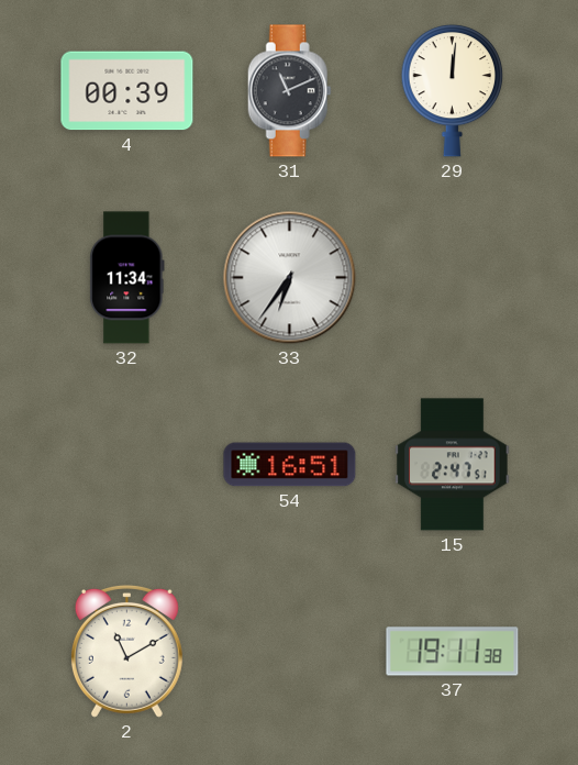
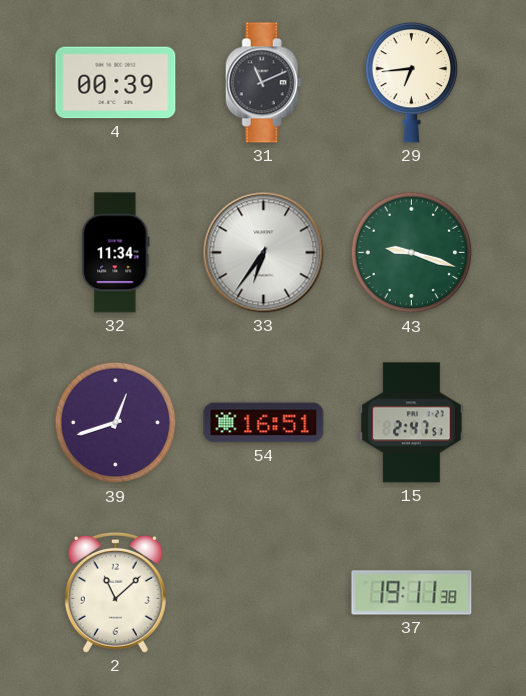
29: 12:01 -> 6:44 (412, 82)
43: none -> 9:18 (412, 253)
39: none -> 12:42 (116, 423)
2: 11:10 -> 11:08 (115, 592)
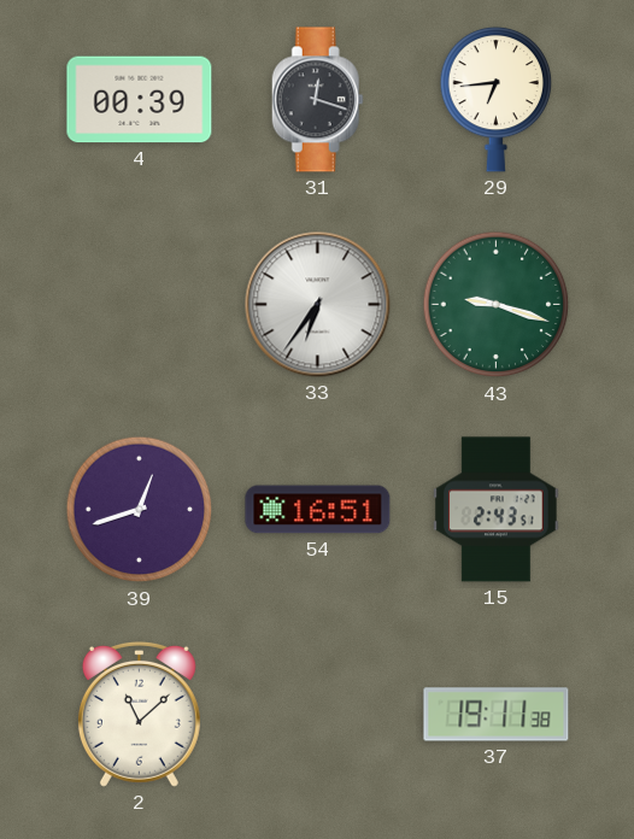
31: 11:11 -> 12:18 (317, 100)
32: 11:34 -> none (116, 253)
15: 2:47 -> 2:43 (497, 510)
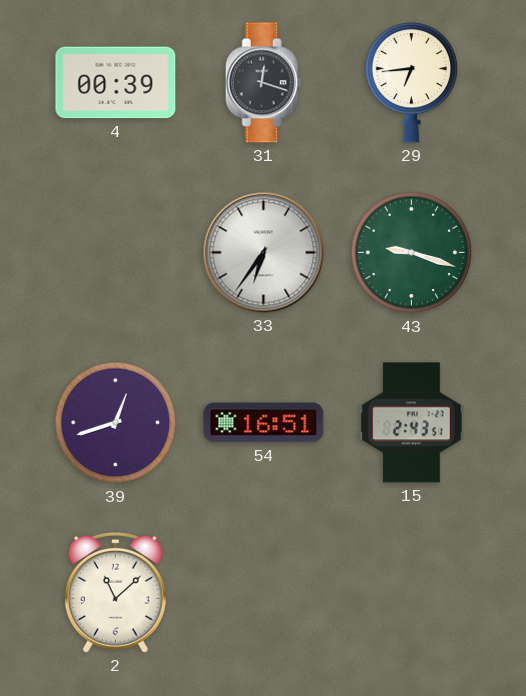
37: 19:11 -> none (497, 715)
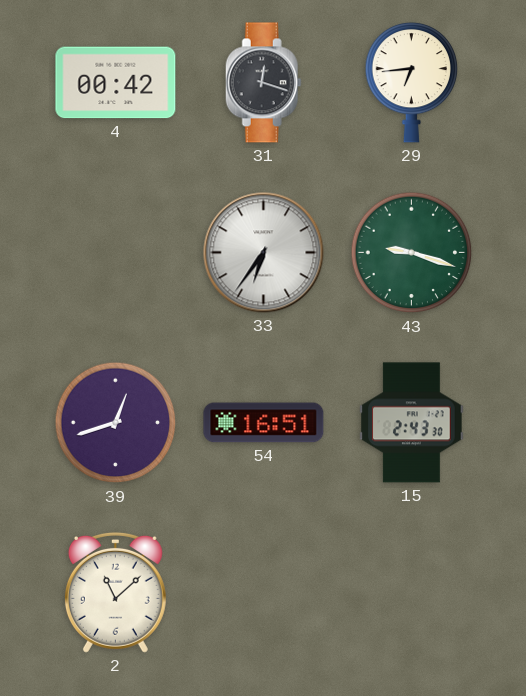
4: 00:39 -> 00:42 (116, 83)
15: 2:43:51 -> 2:43:30 (412, 423)
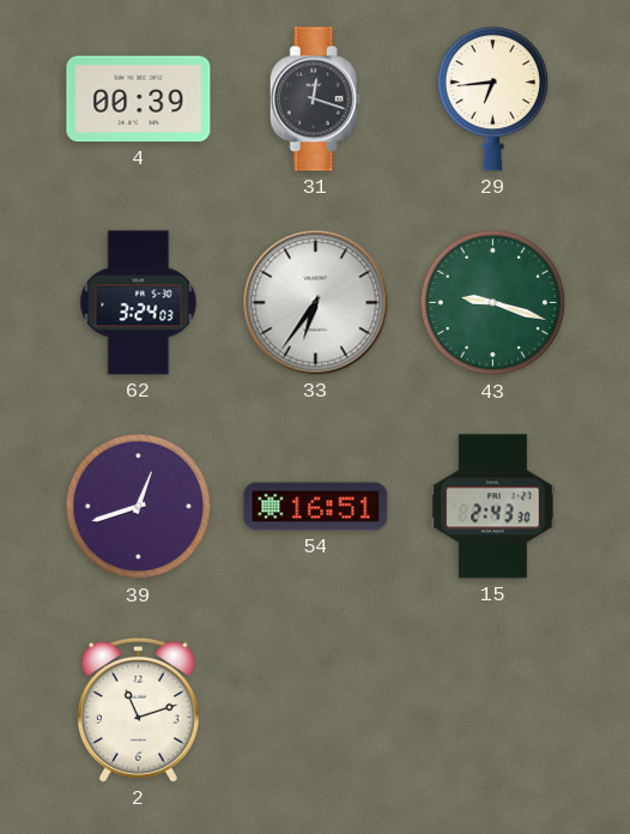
4: 00:42 -> 00:39 (139, 99)
62: none -> 3:24 (139, 303)
2: 11:08 -> 11:12 (138, 709)
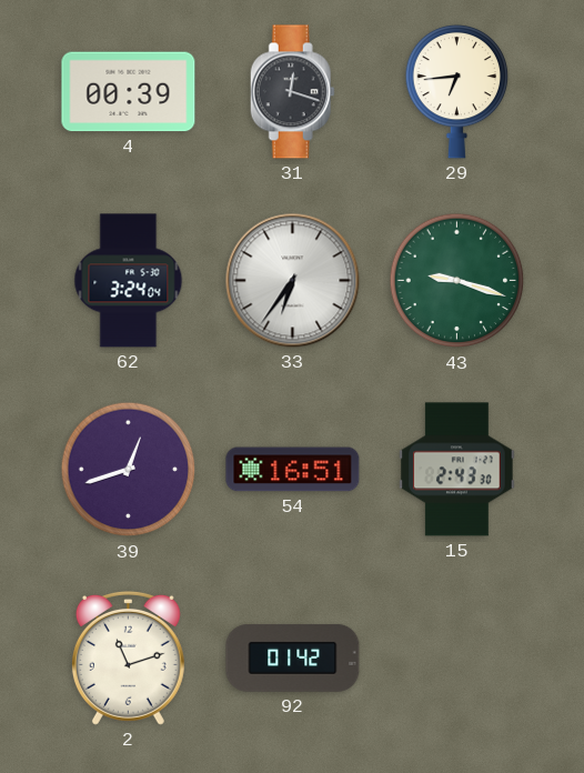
62: 3:24:03 -> 3:24:04 (129, 281)
92: none -> 01:42 (293, 657)
